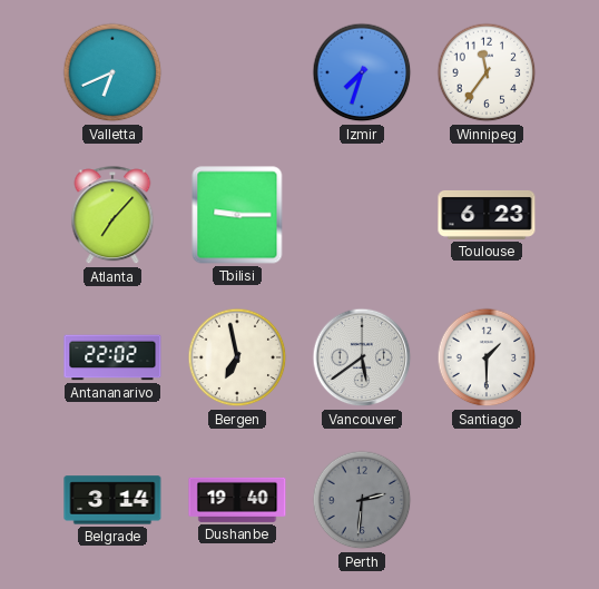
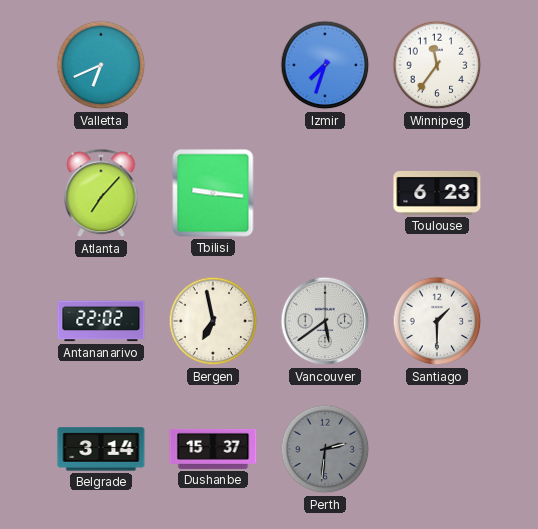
Tbilisi: 9:15 -> 9:16 (213, 193)
Dushanbe: 19:40 -> 15:37 (213, 449)
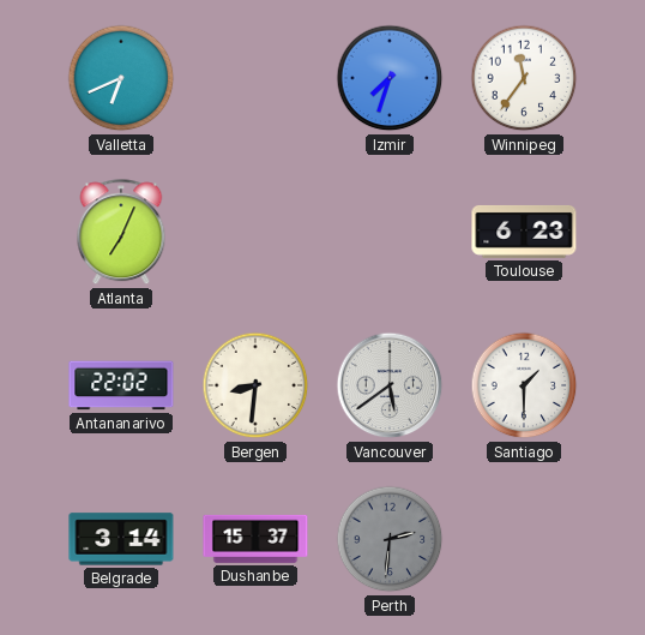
Atlanta: 7:07 -> 7:04 (121, 233)
Tbilisi: 9:16 -> none (213, 193)
Bergen: 6:58 -> 8:31 (255, 385)
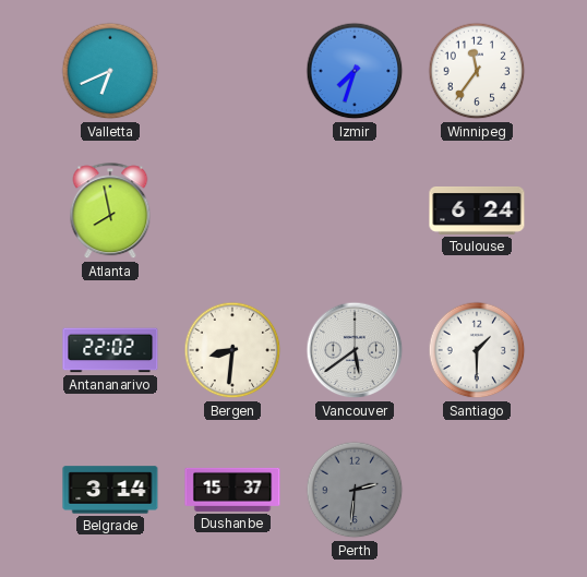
Atlanta: 7:04 -> 7:58 (110, 212)
Toulouse: 6:23 -> 6:24 (477, 211)
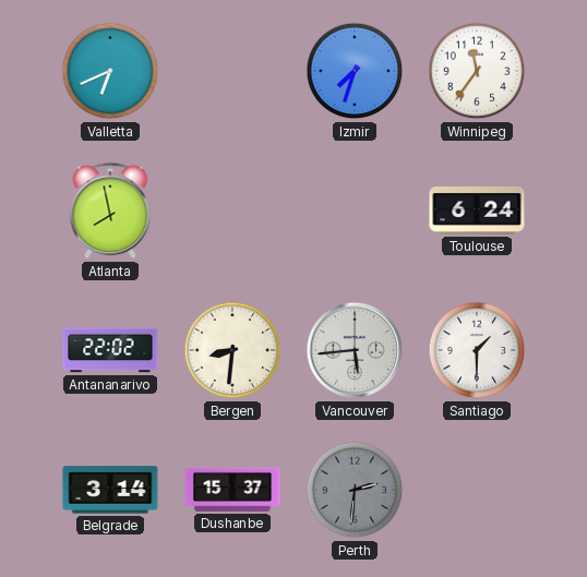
Vancouver: 5:39 -> 5:44 (355, 350)
